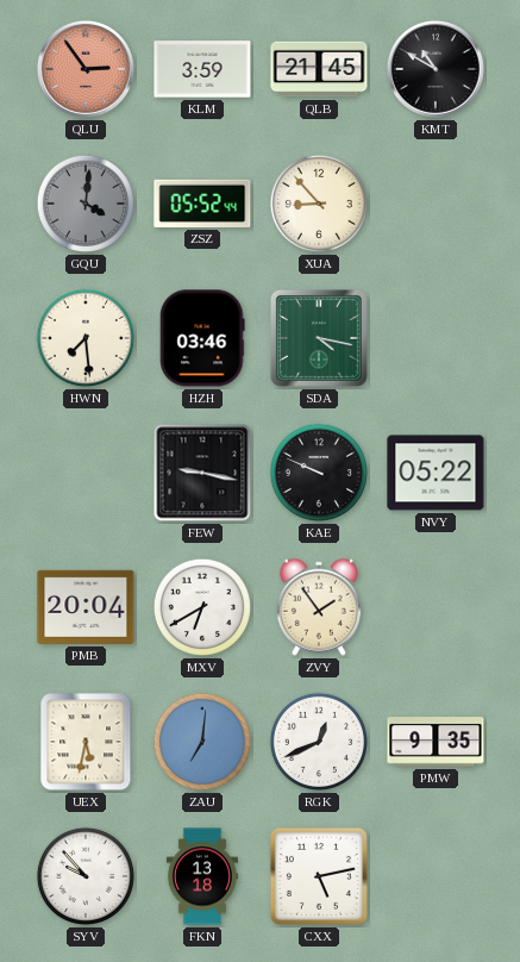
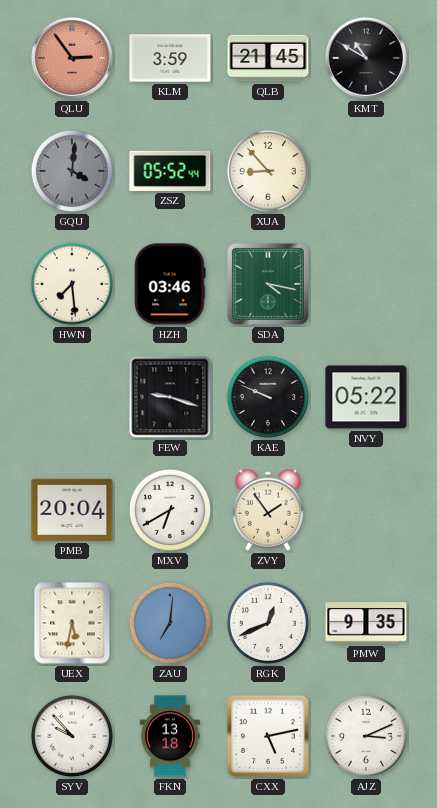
FEW: 9:17 -> 9:18 (170, 397)
AJZ: none -> 3:11 (366, 736)
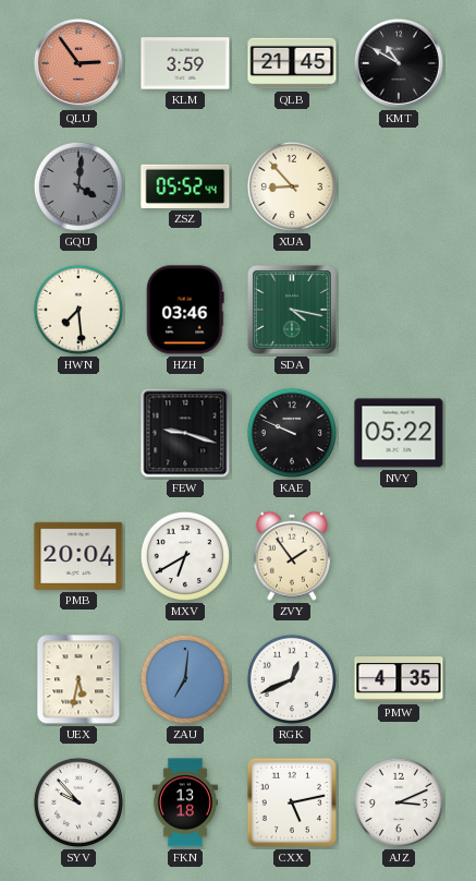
PMW: 9:35 -> 4:35 (399, 679)
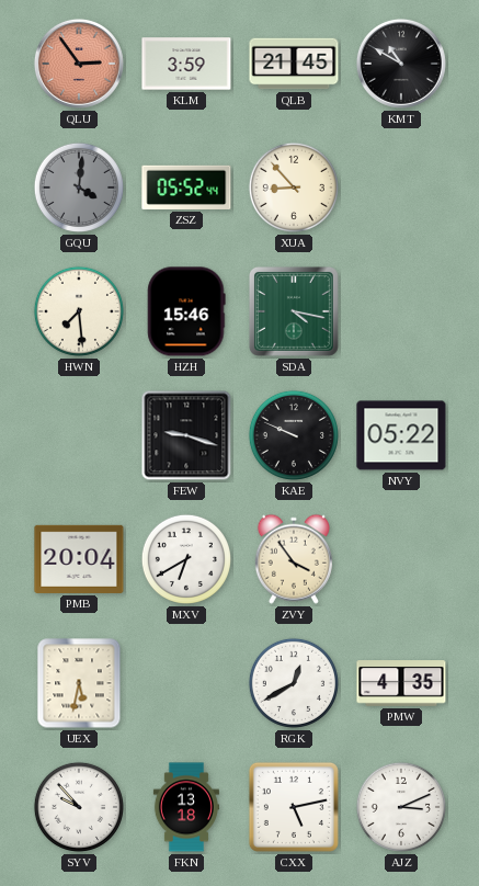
HZH: 03:46 -> 15:46 (186, 311)
ZVY: 1:54 -> 3:54 (294, 559)
ZAU: 7:01 -> none (185, 679)
RGK: 12:41 -> 12:40 (294, 683)
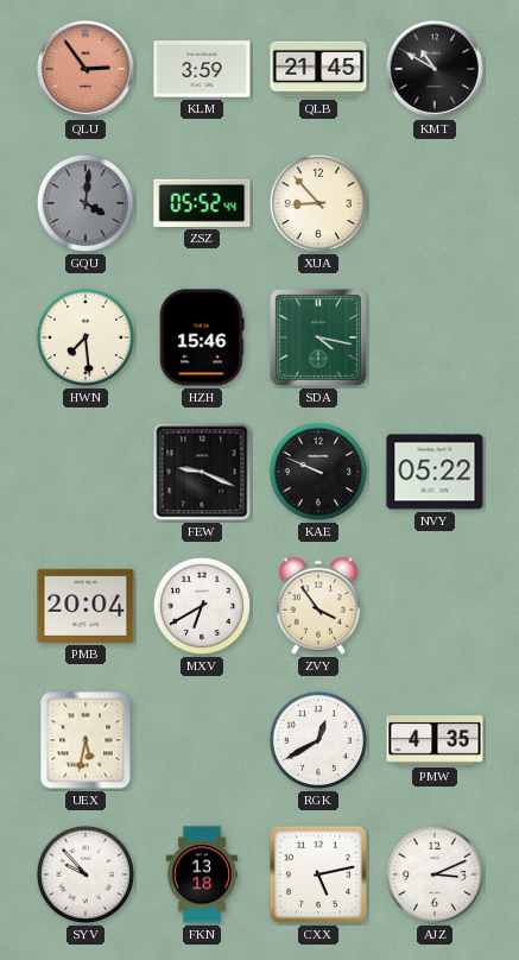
FEW: 9:18 -> 9:19 (202, 472)
